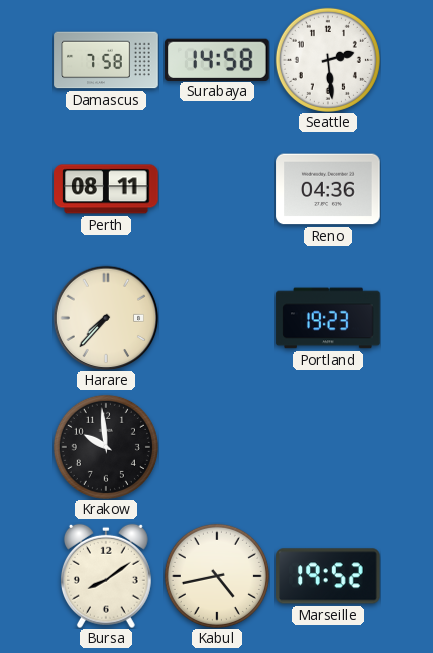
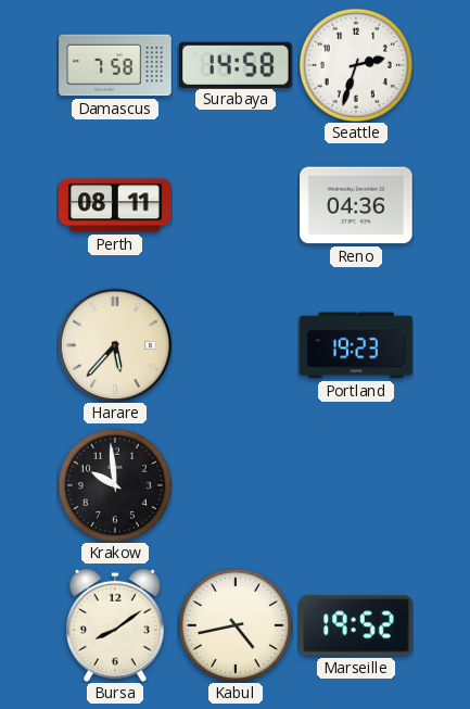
Seattle: 2:29 -> 2:33 (356, 65)
Harare: 7:37 -> 5:37 (115, 345)
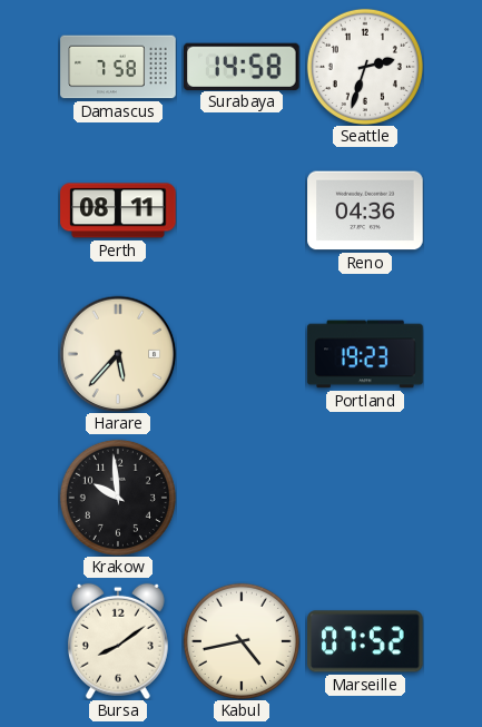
Marseille: 19:52 -> 07:52 (365, 641)
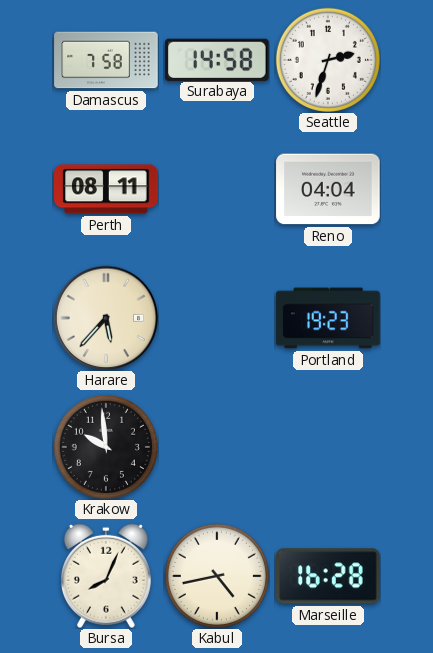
Reno: 04:36 -> 04:04 (328, 189)
Bursa: 8:09 -> 8:04 (106, 576)
Marseille: 07:52 -> 16:28 (328, 576)
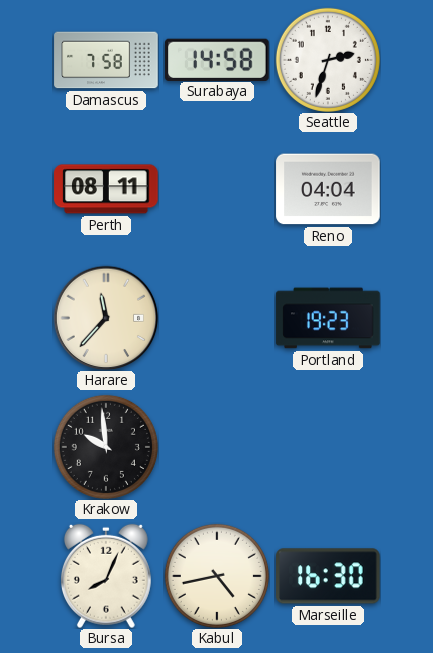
Harare: 5:37 -> 11:37 (106, 318)
Marseille: 16:28 -> 16:30 (328, 576)
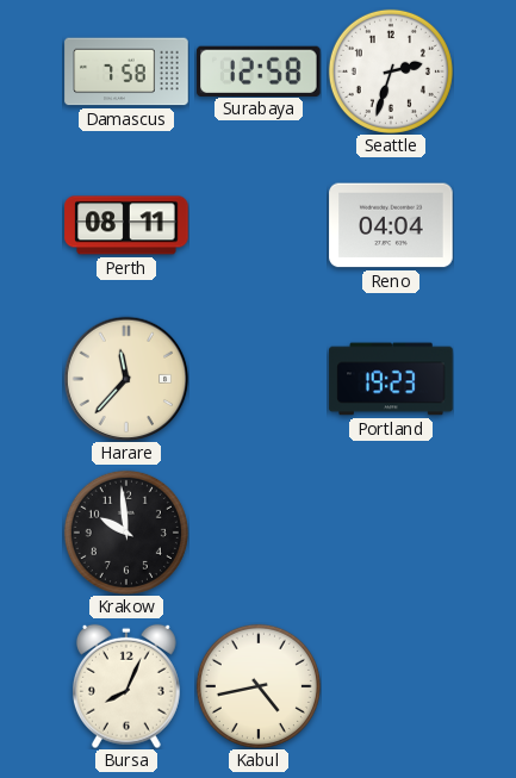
Surabaya: 14:58 -> 12:58 (259, 70)
Marseille: 16:30 -> none (328, 576)
